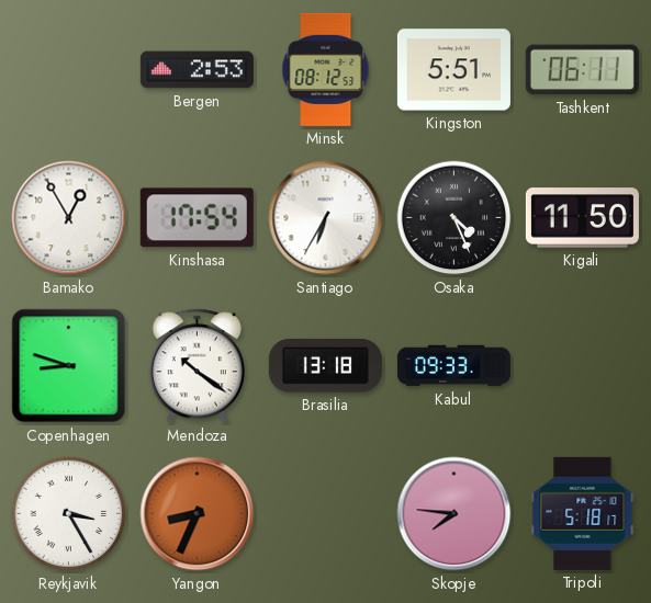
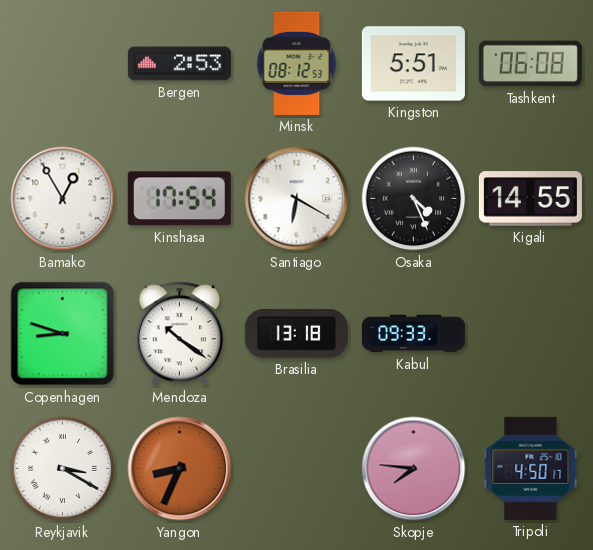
Tashkent: 06:11 -> 06:08 (530, 64)
Santiago: 6:35 -> 6:20 (297, 199)
Kigali: 11:50 -> 14:55 (530, 199)
Reykjavik: 3:25 -> 3:20 (63, 469)
Tripoli: 5:18 -> 4:50 (531, 468)
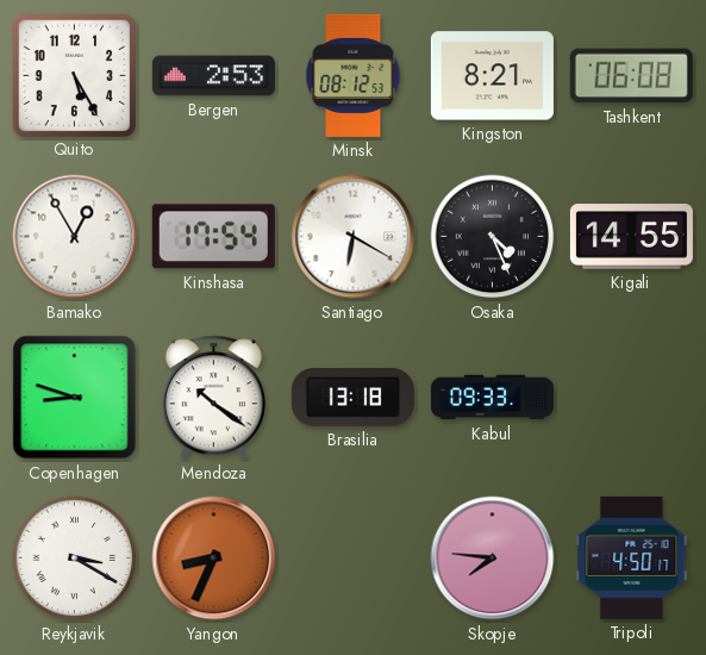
Quito: none -> 5:25 (74, 75)
Kingston: 5:51 -> 8:21 (492, 76)
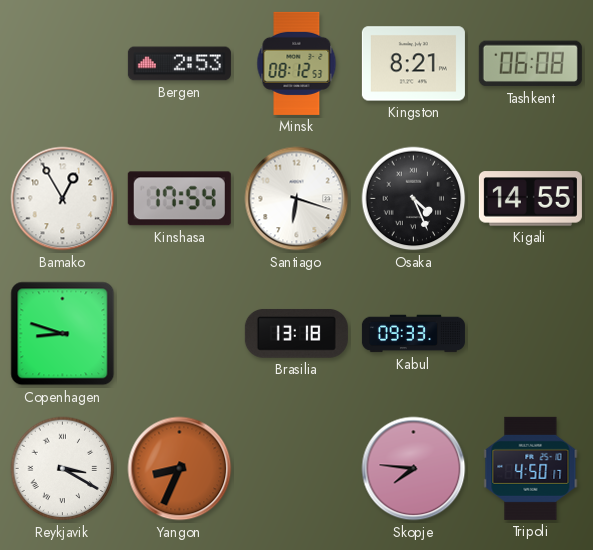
Quito: 5:25 -> none (74, 75)
Santiago: 6:20 -> 6:18 (297, 199)
Mendoza: 10:21 -> none (213, 398)
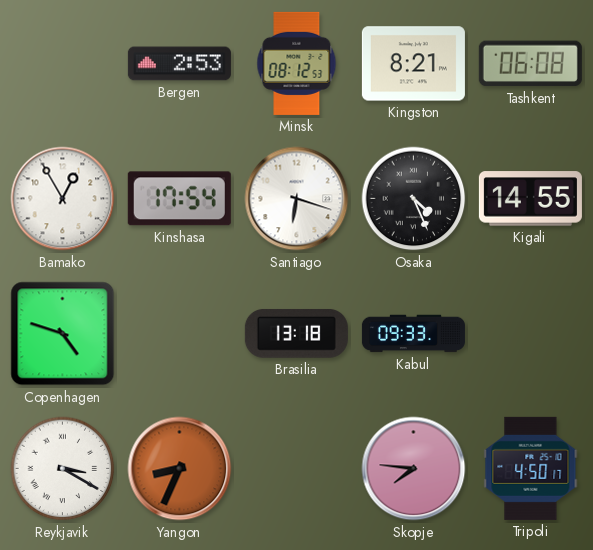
Copenhagen: 8:48 -> 4:48 (63, 334)
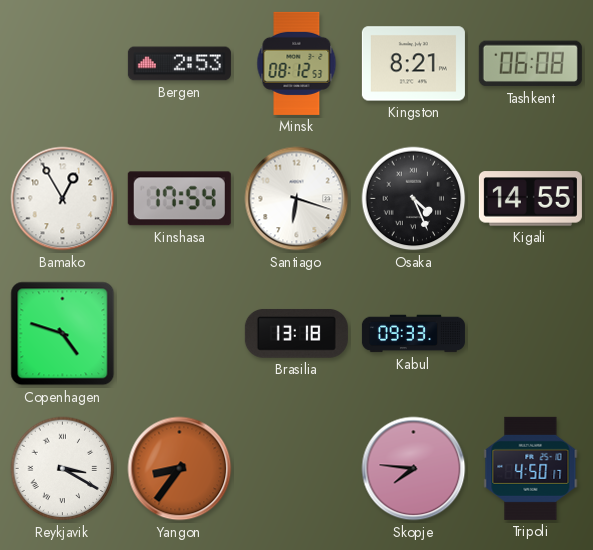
Yangon: 8:34 -> 8:36 (180, 469)
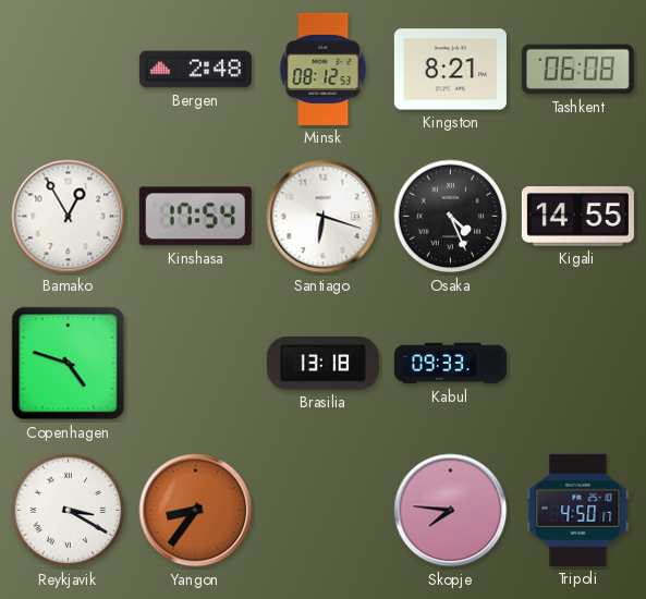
Bergen: 2:53 -> 2:48 (195, 70)
